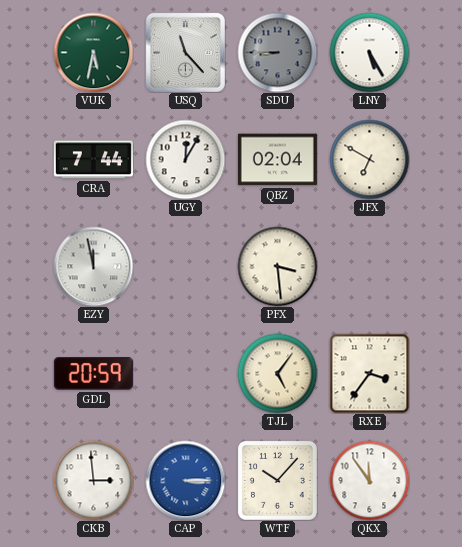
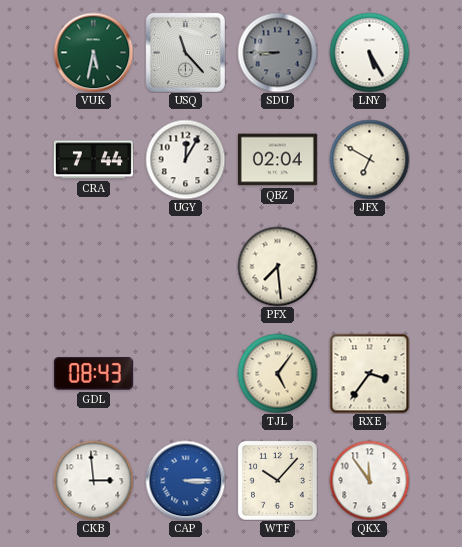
EZY: 11:58 -> none (93, 266)
PFX: 3:29 -> 7:29 (277, 266)
GDL: 20:59 -> 08:43 (93, 374)
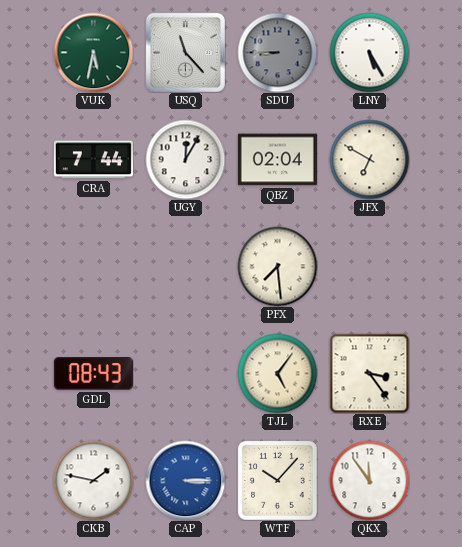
RXE: 3:36 -> 3:24 (369, 373)
CKB: 2:59 -> 1:47 (93, 480)
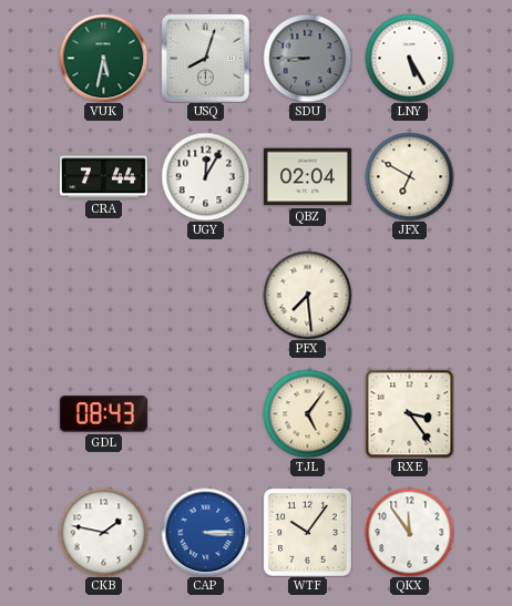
USQ: 11:23 -> 8:03 (205, 58)
WTF: 10:07 -> 10:06 (307, 532)
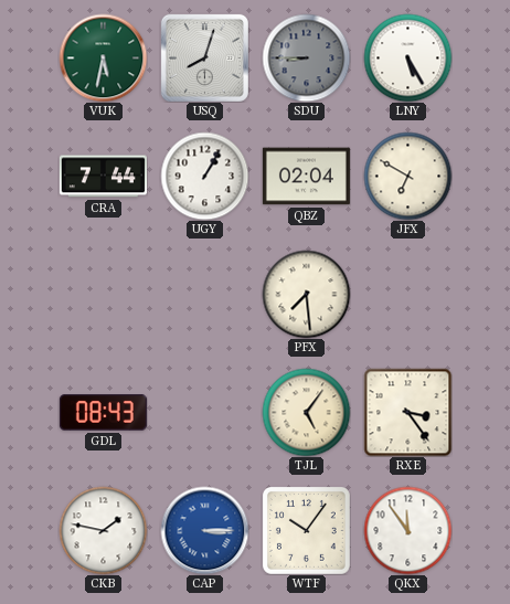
UGY: 12:05 -> 1:05 (204, 176)
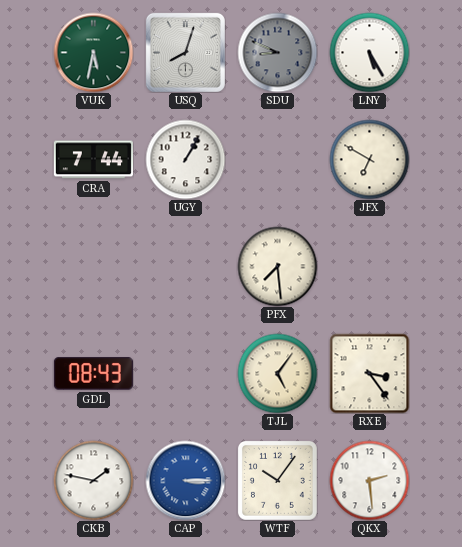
SDU: 8:45 -> 8:49 (277, 52)
QBZ: 02:04 -> none (306, 177)
QKX: 11:54 -> 2:29 (369, 480)
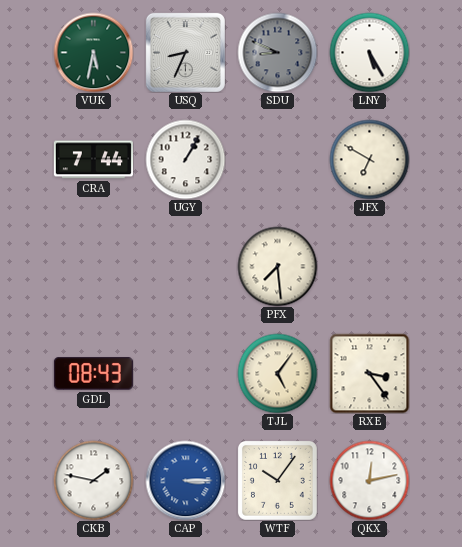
USQ: 8:03 -> 8:34 (185, 52)
QKX: 2:29 -> 12:13 (369, 480)
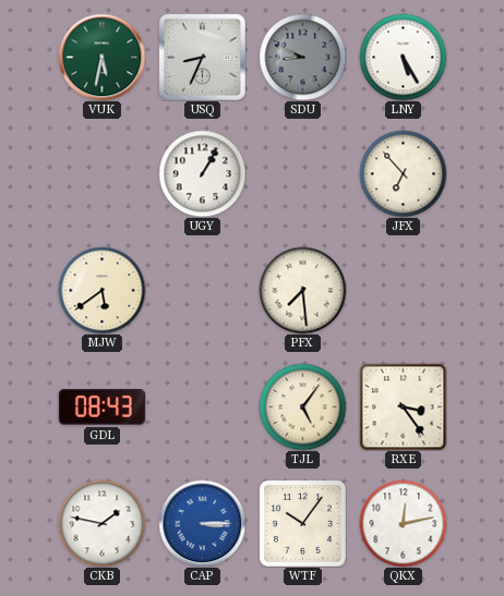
CRA: 7:44 -> none (93, 160)
JFX: 6:50 -> 6:53 (403, 173)
MJW: none -> 5:39 (101, 290)
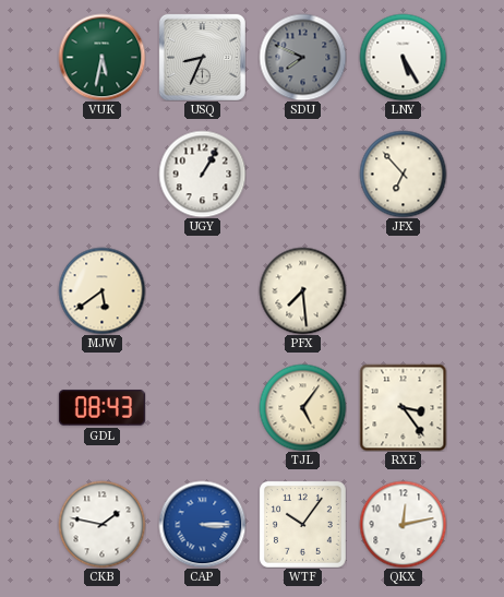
SDU: 8:49 -> 7:49 (302, 57)
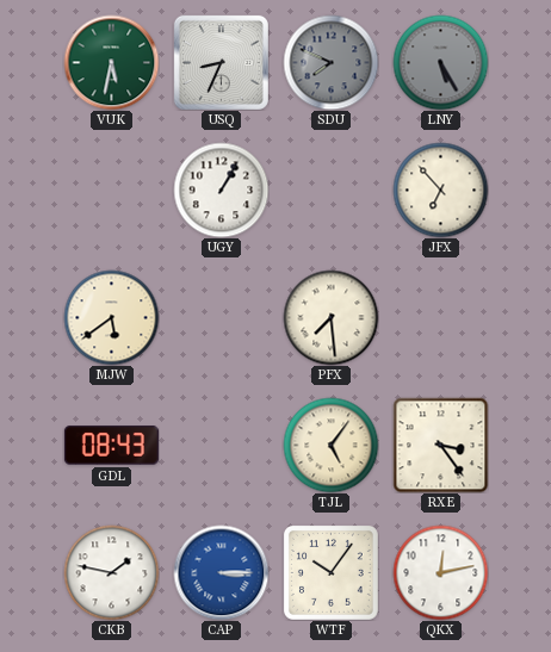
LNY dial: white -> grey (440, 62)
